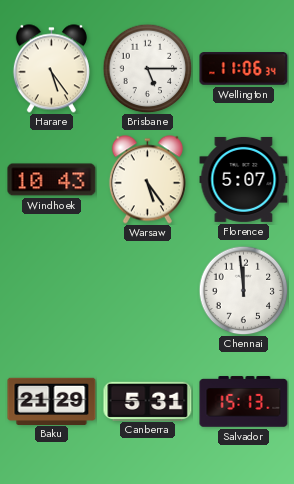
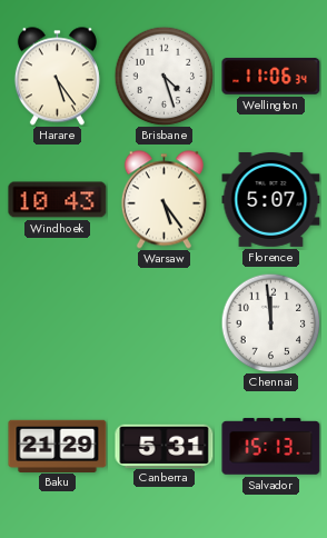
Brisbane: 5:15 -> 4:27 (163, 76)
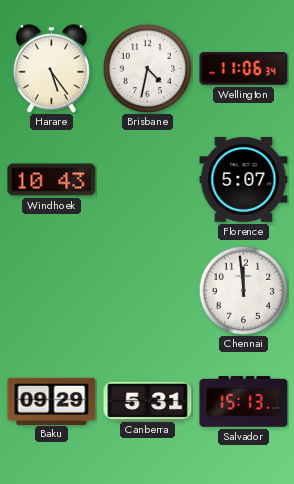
Brisbane: 4:27 -> 4:32 (147, 68)
Warsaw: 5:24 -> none (163, 200)
Baku: 21:29 -> 09:29 (52, 401)
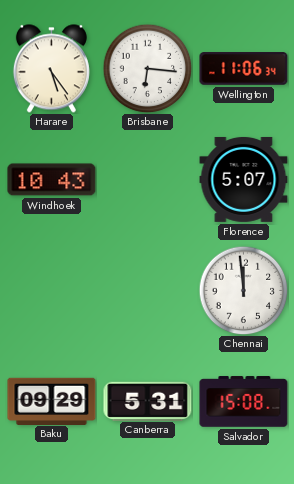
Brisbane: 4:32 -> 6:16 (147, 68)
Salvador: 15:13 -> 15:08 (244, 402)
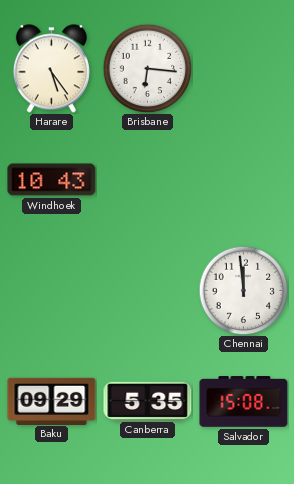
Wellington: 11:06 -> none (244, 69)
Florence: 5:07 -> none (244, 179)
Canberra: 5:31 -> 5:35 (148, 401)
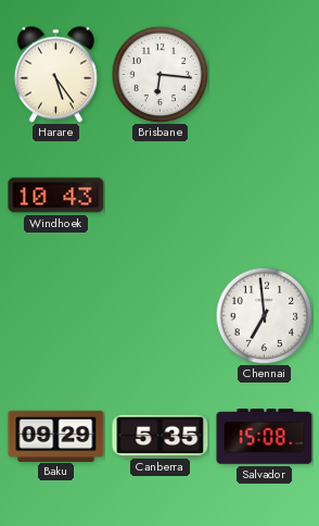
Chennai: 11:59 -> 6:59 (264, 315)
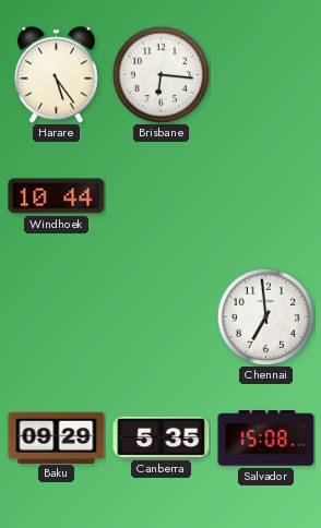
Windhoek: 10:43 -> 10:44 (57, 196)
